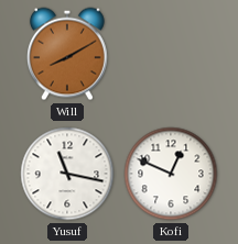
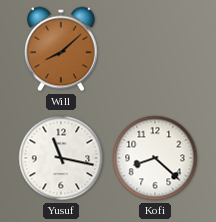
Will: 8:10 -> 8:08 (62, 49)
Kofi: 12:49 -> 8:22 (155, 158)
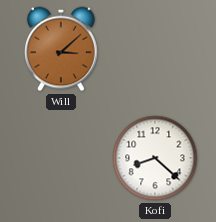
Will: 8:08 -> 3:08 (62, 49)
Yusuf: 11:17 -> none (61, 158)
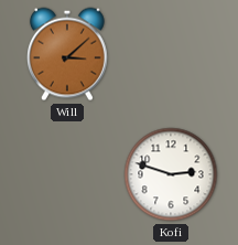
Kofi: 8:22 -> 2:48 (171, 174)
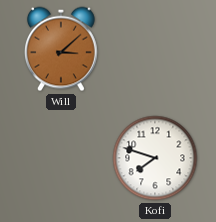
Kofi: 2:48 -> 7:48 (155, 158)
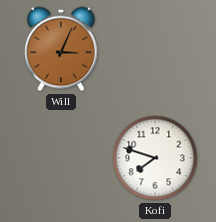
Will: 3:08 -> 3:04 (62, 49)
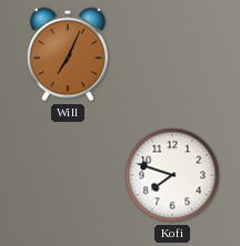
Will: 3:04 -> 7:04 (69, 54)
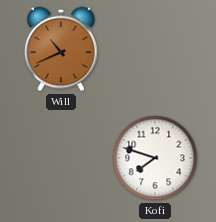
Will: 7:04 -> 10:41 (62, 49)
